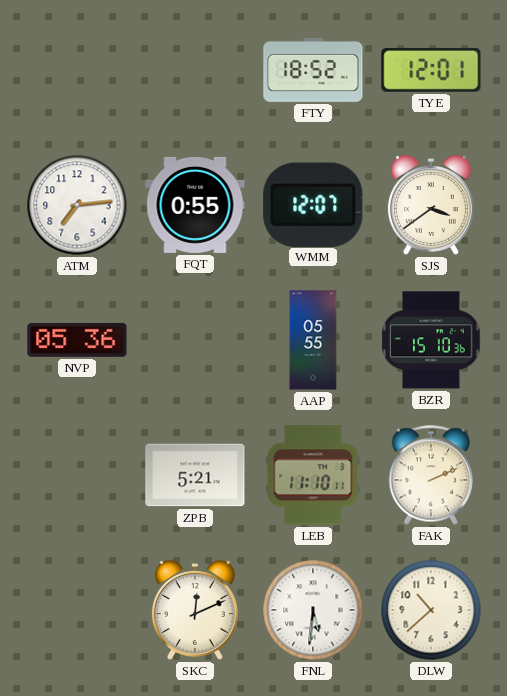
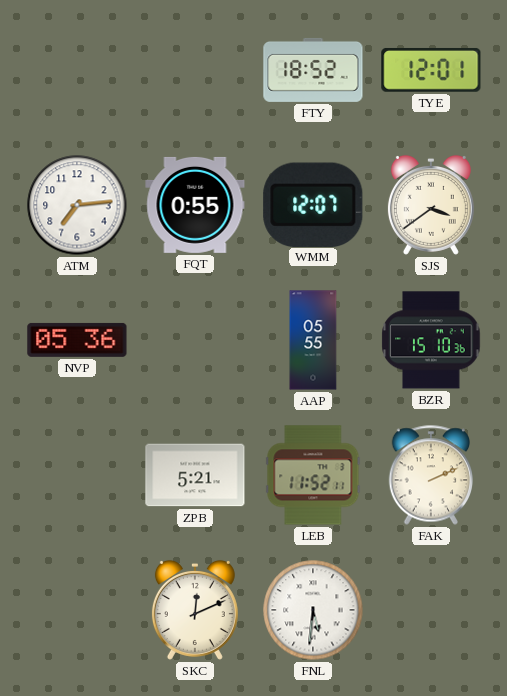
LEB: 11:10 -> 11:52 (313, 475)
DLW: 10:38 -> none (431, 610)
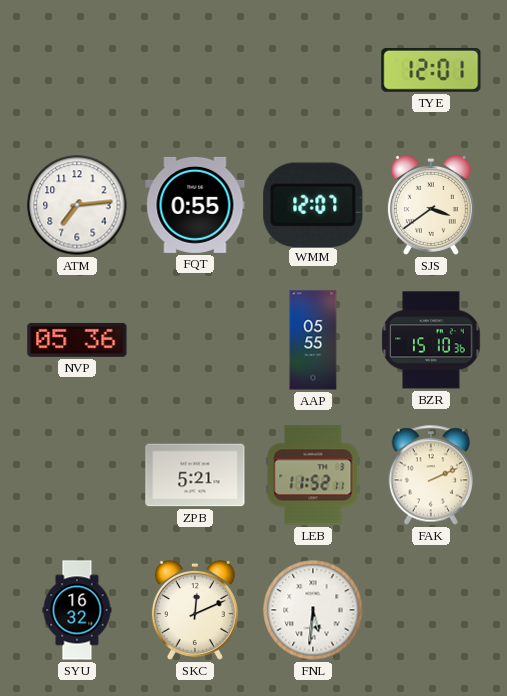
FTY: 18:52 -> none (313, 70)
SYU: none -> 16:32 (77, 610)
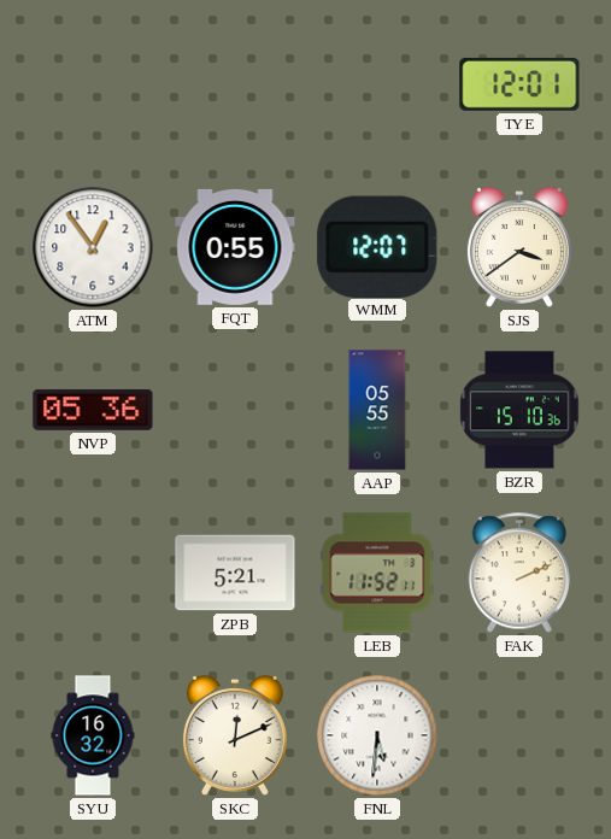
ATM: 7:14 -> 12:54 (93, 247)
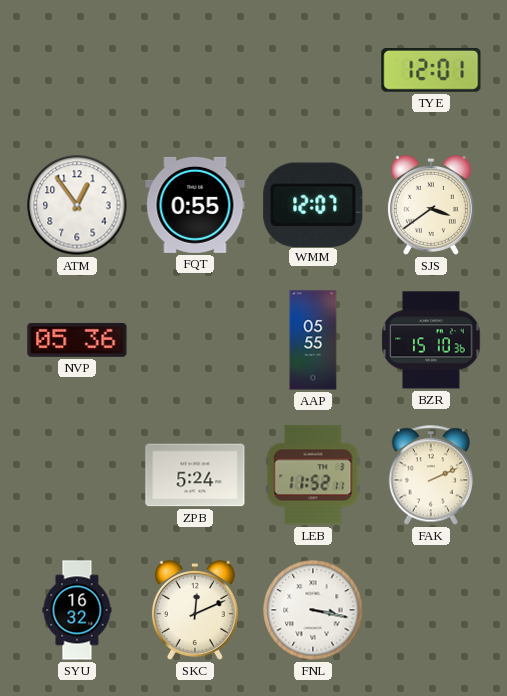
ZPB: 5:21 -> 5:24 (195, 475)
FNL: 5:31 -> 3:17 (313, 610)
